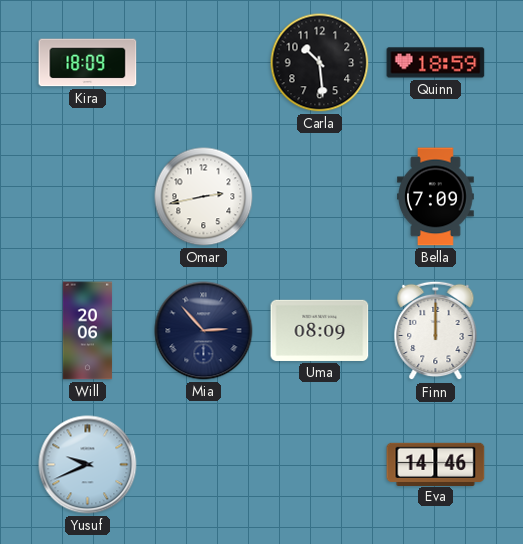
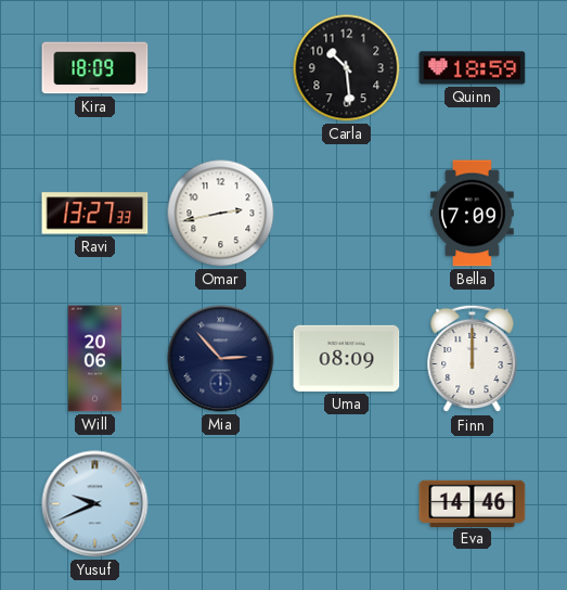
Ravi: none -> 13:27 (95, 214)
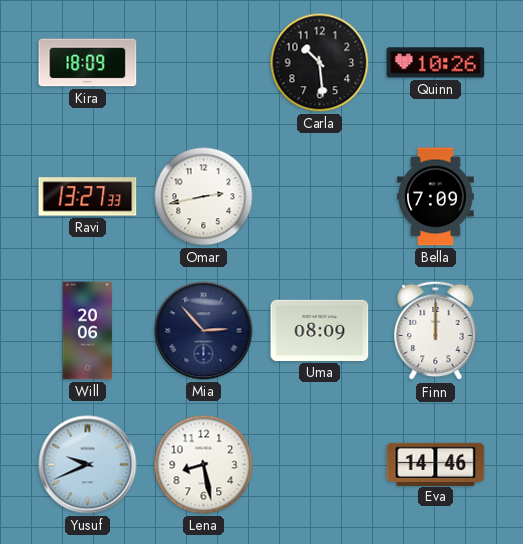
Quinn: 18:59 -> 10:26 (436, 63)
Lena: none -> 8:28 (204, 465)
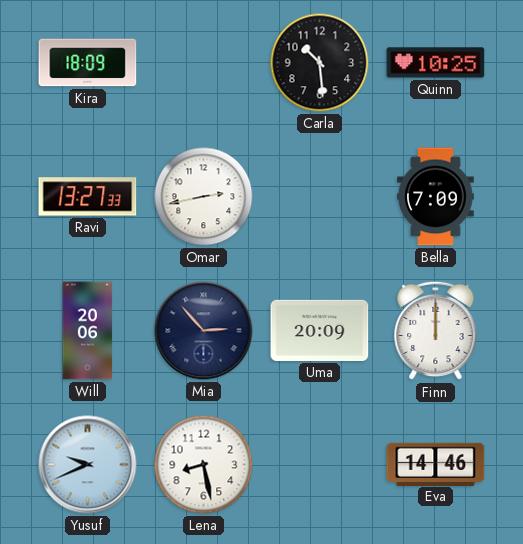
Quinn: 10:26 -> 10:25 (436, 63)
Uma: 08:09 -> 20:09 (320, 330)
